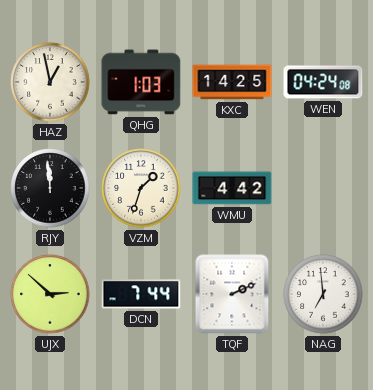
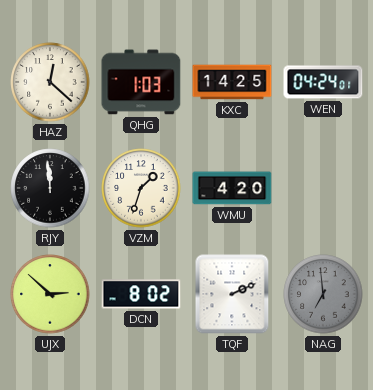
HAZ: 12:58 -> 12:22 (50, 82)
WEN: 04:24:08 -> 04:24:01 (323, 82)
WMU: 4:42 -> 4:20 (232, 188)
DCN: 7:44 -> 8:02 (141, 294)
NAG dial: white -> grey (323, 294)
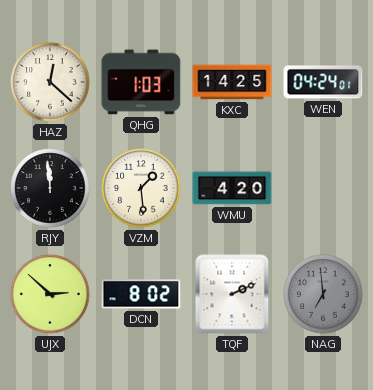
VZM: 1:33 -> 1:29 (141, 188)
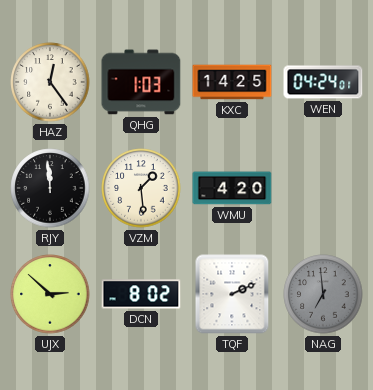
HAZ: 12:22 -> 12:24 (50, 82)
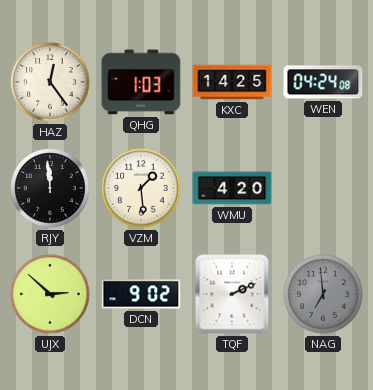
WEN: 04:24:01 -> 04:24:08 (323, 82)
DCN: 8:02 -> 9:02 (141, 294)
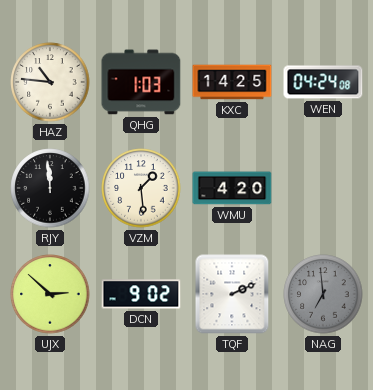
HAZ: 12:24 -> 10:46 (50, 82)
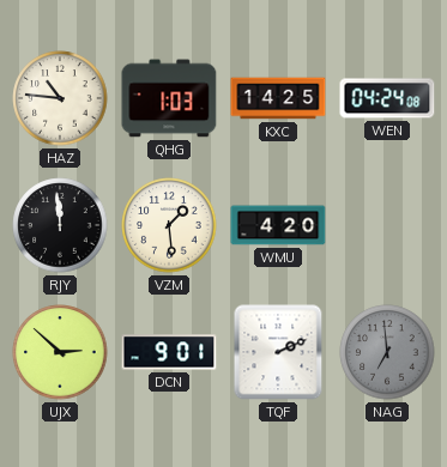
DCN: 9:02 -> 9:01 (169, 352)
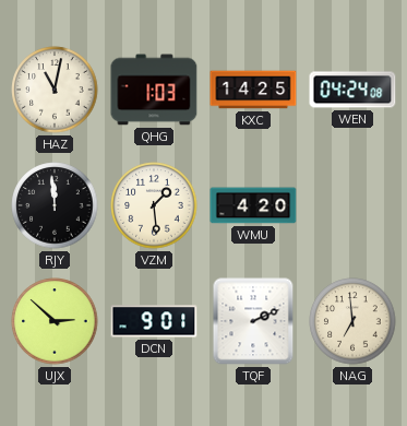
HAZ: 10:46 -> 11:02 (55, 90)
NAG dial: grey -> cream (352, 321)
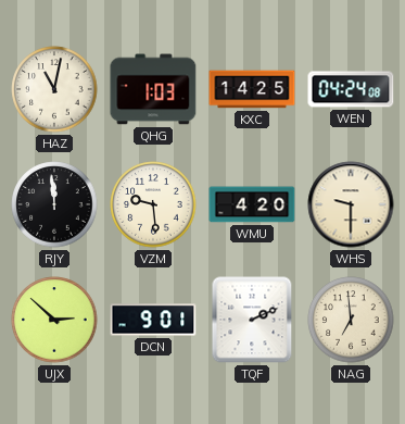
VZM: 1:29 -> 9:29 (153, 204)
WHS: none -> 9:30 (351, 204)
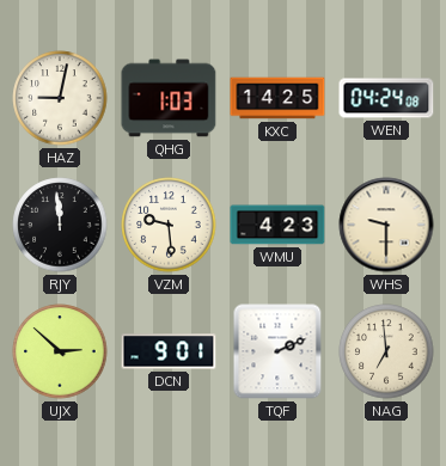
HAZ: 11:02 -> 9:02 (60, 98)
WMU: 4:20 -> 4:23 (277, 225)
